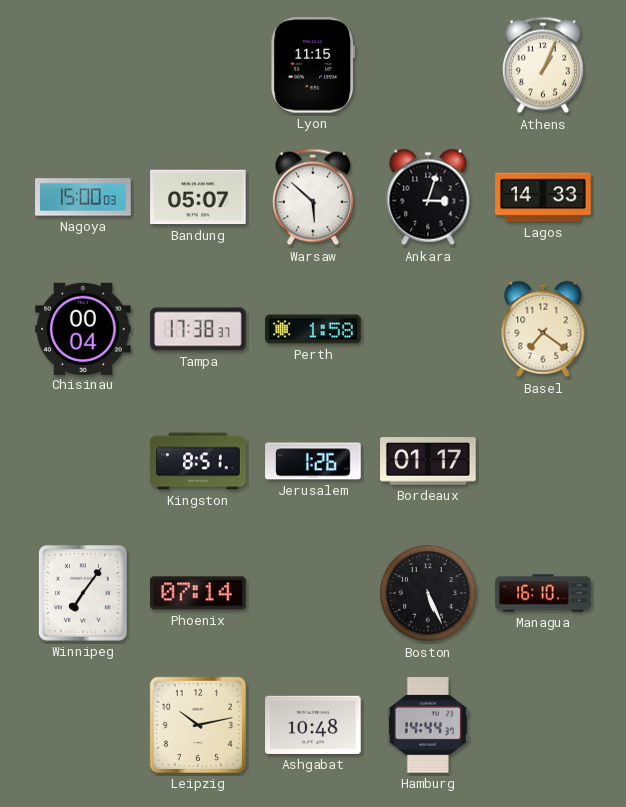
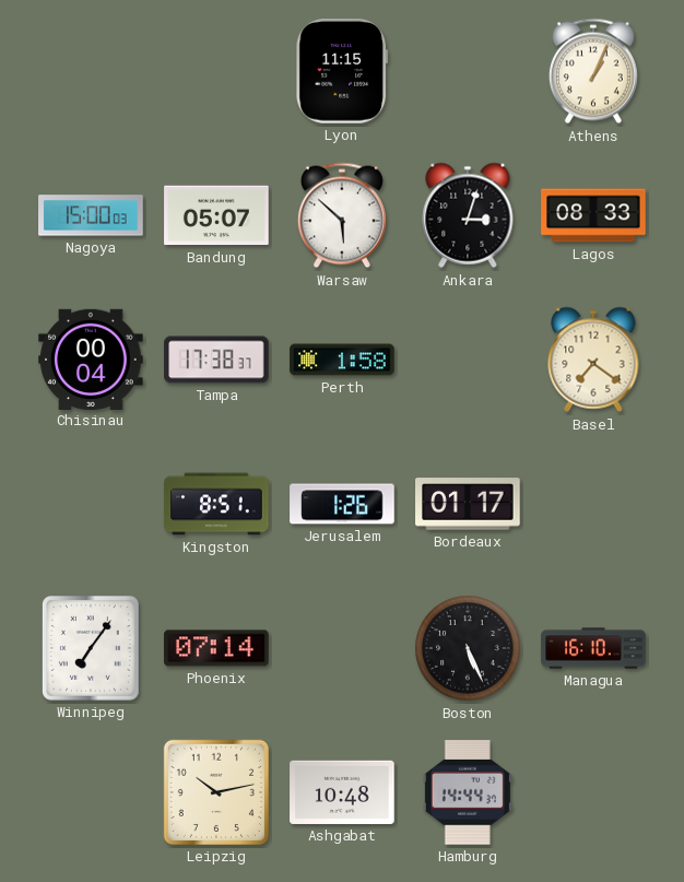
Lagos: 14:33 -> 08:33 (593, 215)
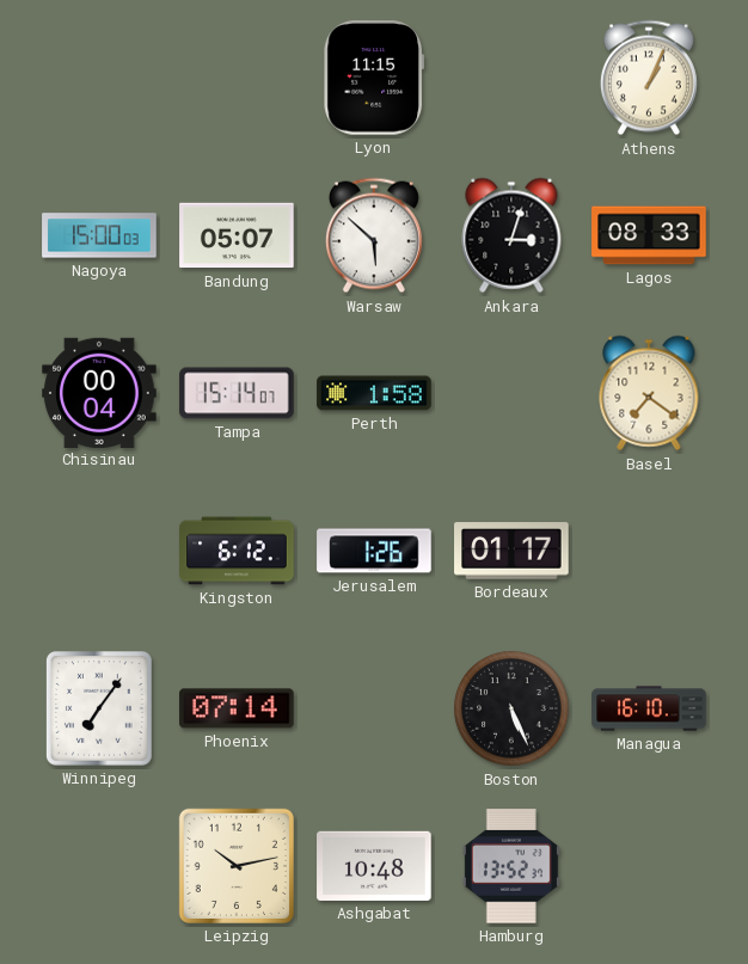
Tampa: 17:38 -> 15:14 (237, 393)
Kingston: 8:51 -> 6:12 (237, 551)
Hamburg: 14:44 -> 13:52 (511, 866)
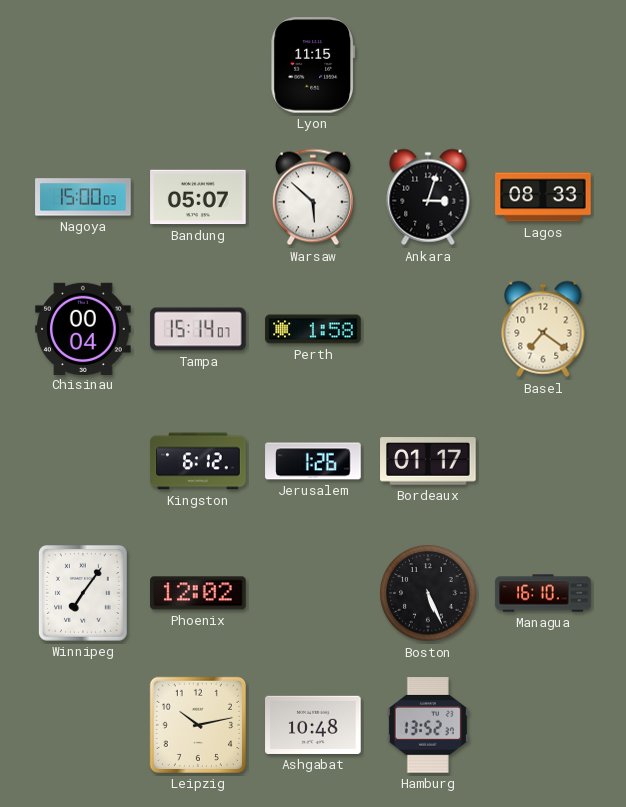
Athens: 1:04 -> none (649, 78)
Phoenix: 07:14 -> 12:02 (198, 593)
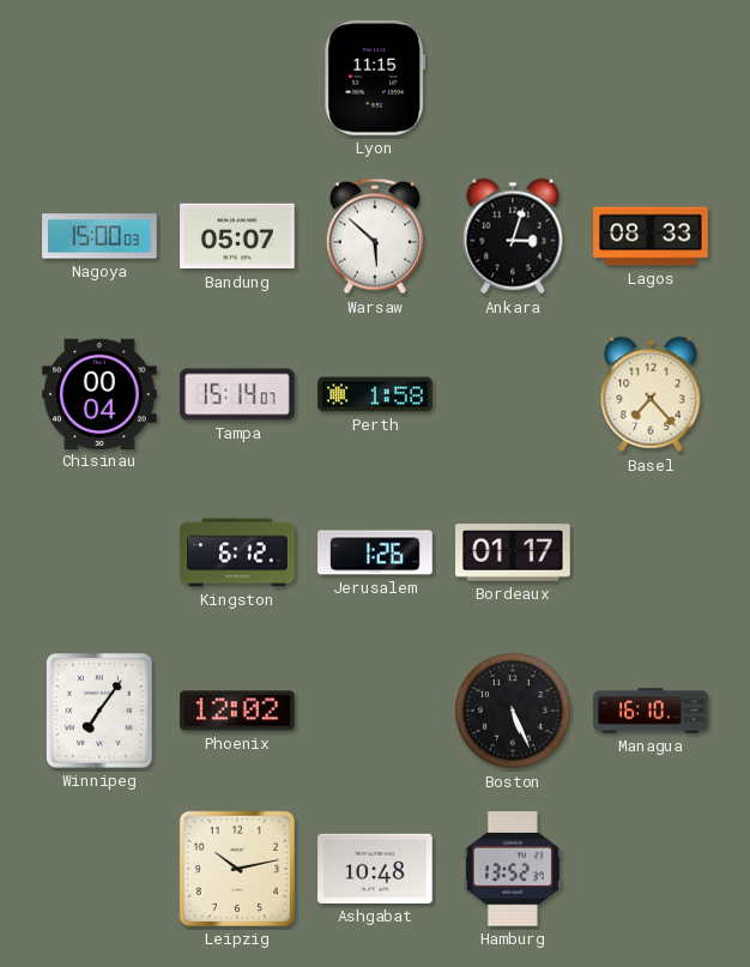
Basel: 7:21 -> 7:23 (651, 394)
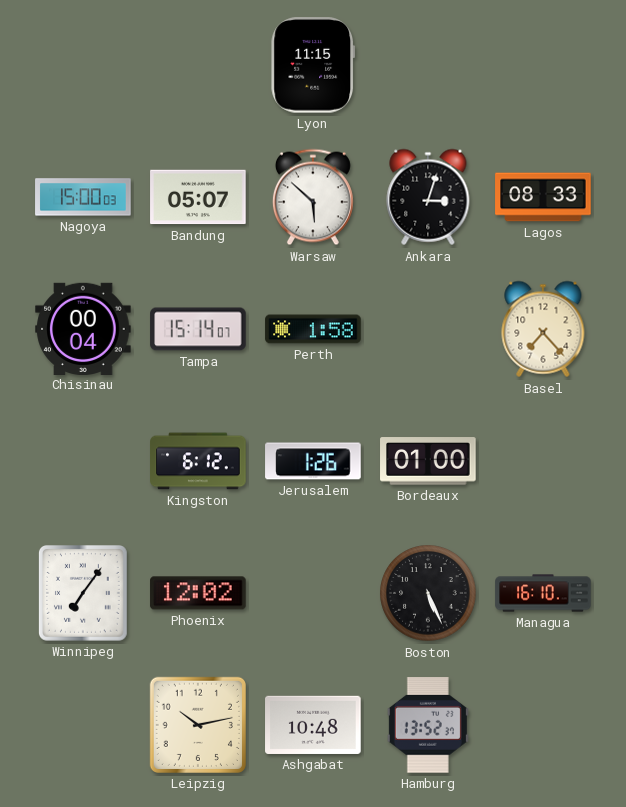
Bordeaux: 01:17 -> 01:00 (428, 461)
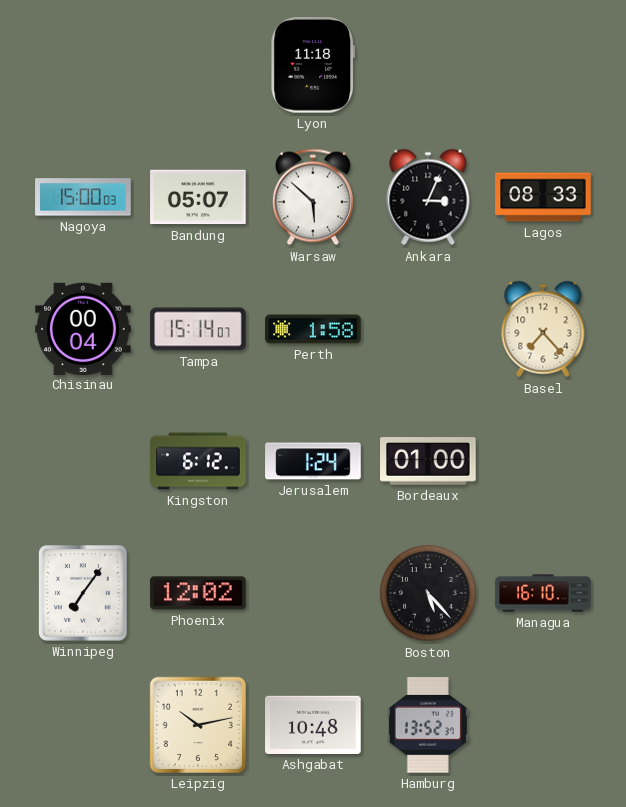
Lyon: 11:15 -> 11:18 (313, 65)
Ankara: 3:03 -> 3:04 (428, 197)
Jerusalem: 1:26 -> 1:24 (313, 461)
Boston: 5:26 -> 5:23 (428, 593)
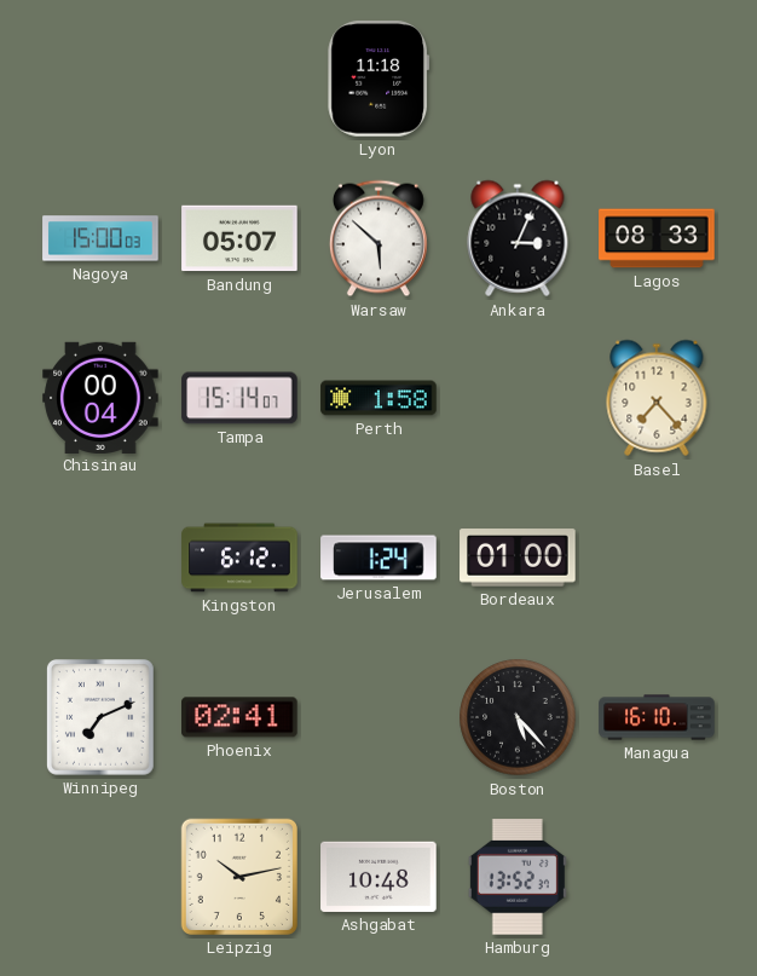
Winnipeg: 7:06 -> 7:11 (100, 718)
Phoenix: 12:02 -> 02:41 (239, 717)
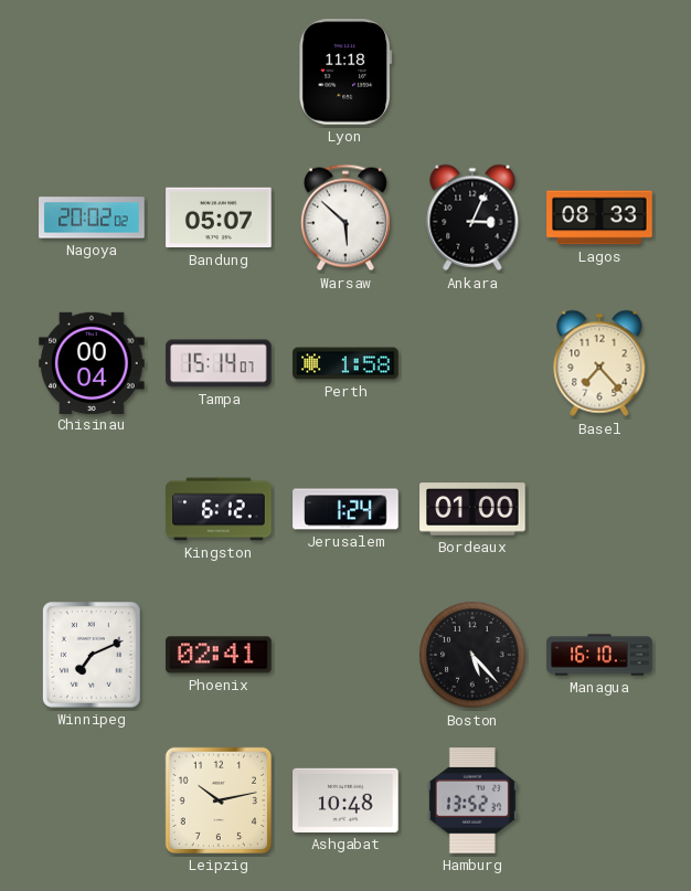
Nagoya: 15:00 -> 20:02 (92, 218)
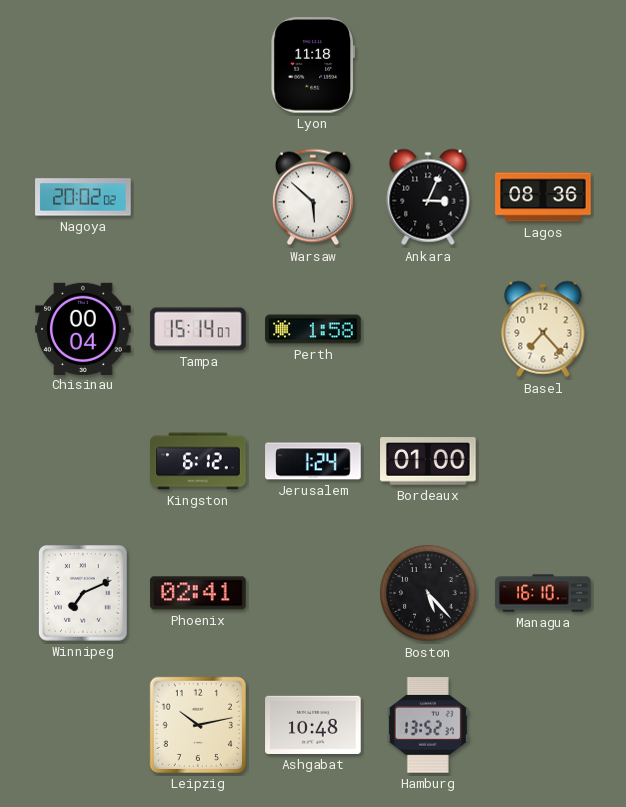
Bandung: 05:07 -> none (219, 218)
Lagos: 08:33 -> 08:36 (543, 197)
